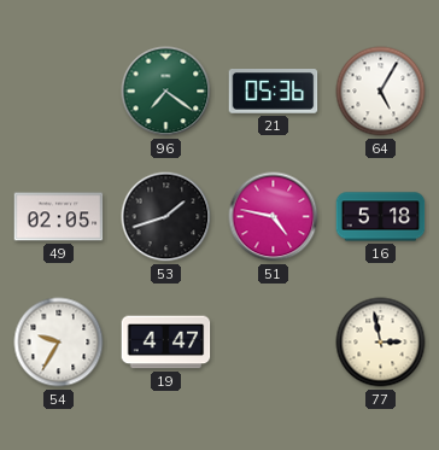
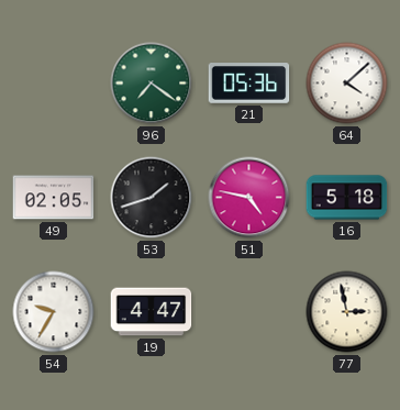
64: 5:05 -> 4:08 (347, 84)
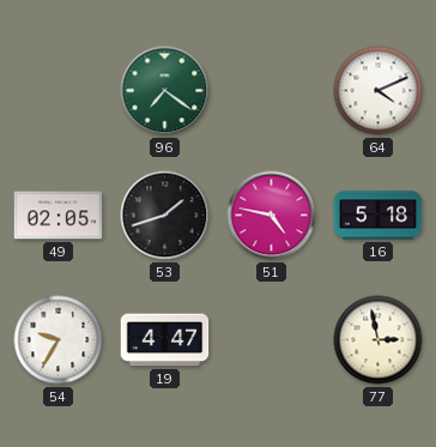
21: 05:36 -> none (249, 84)
64: 4:08 -> 4:11 (379, 91)
